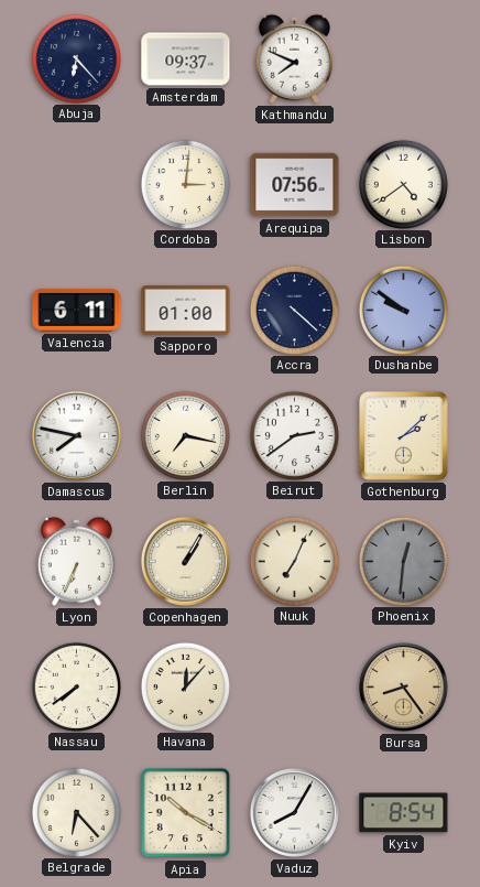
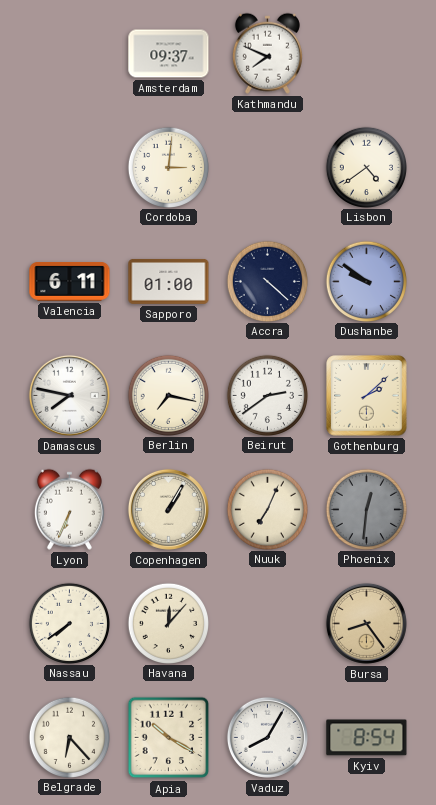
Abuja: 6:23 -> none (76, 58)
Arequipa: 07:56 -> none (295, 185)
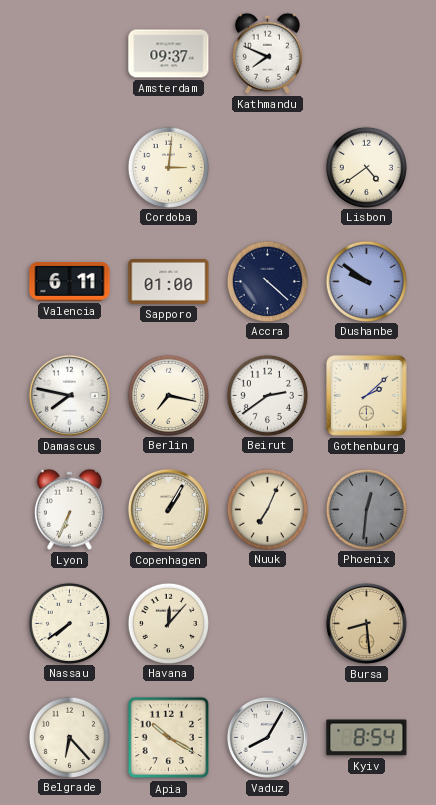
Bursa: 8:24 -> 8:29 (366, 623)
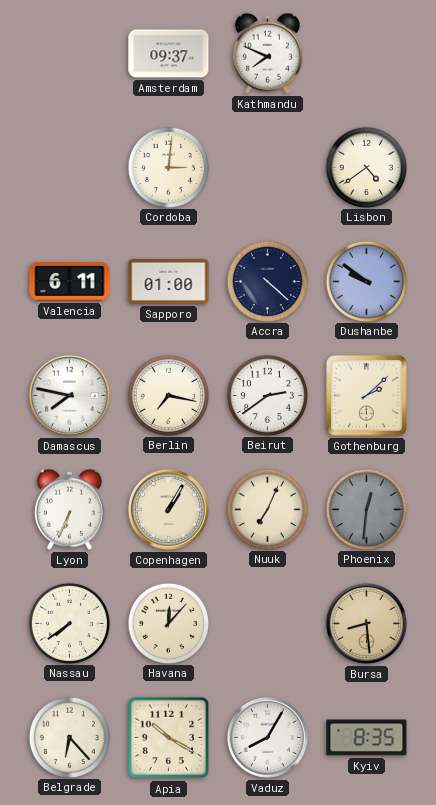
Kyiv: 8:54 -> 8:35 (367, 738)
